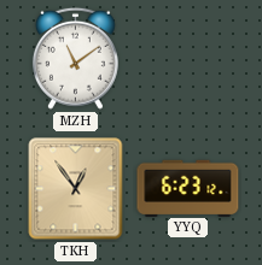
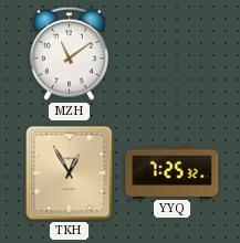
TKH: 12:54 -> 12:55 (70, 173)
YYQ: 6:23 -> 7:25 (173, 172)
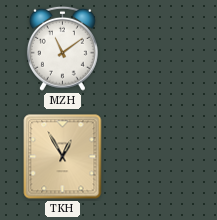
YYQ: 7:25 -> none (173, 172)
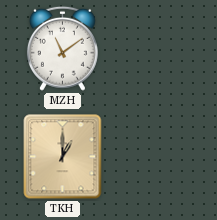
TKH: 12:55 -> 1:00 (63, 157)
